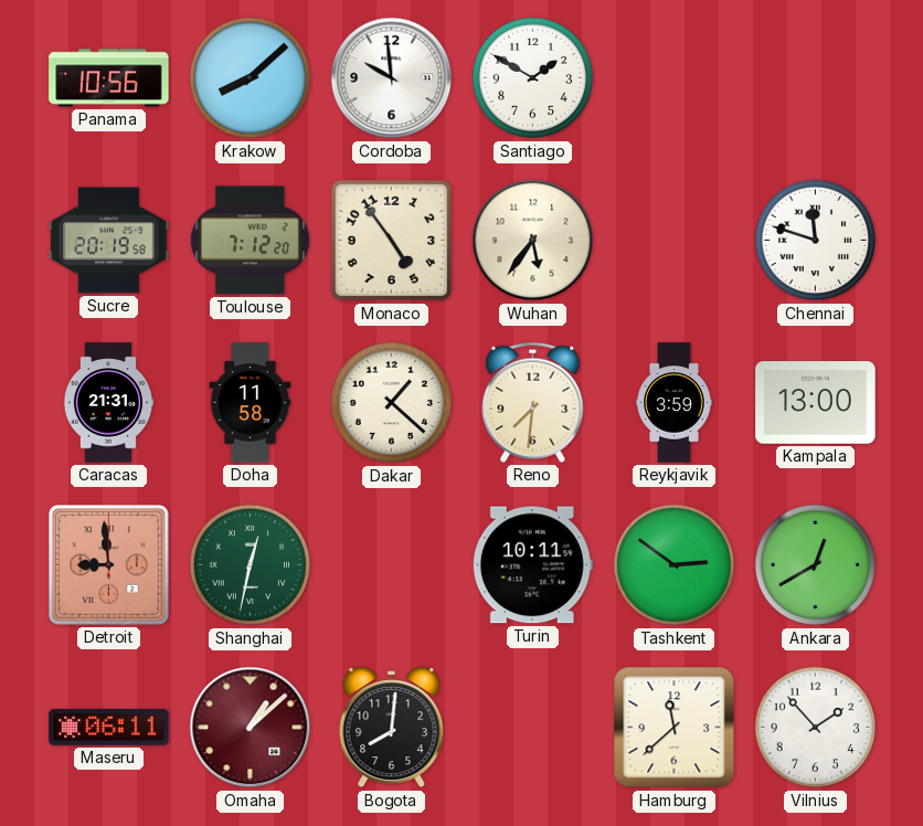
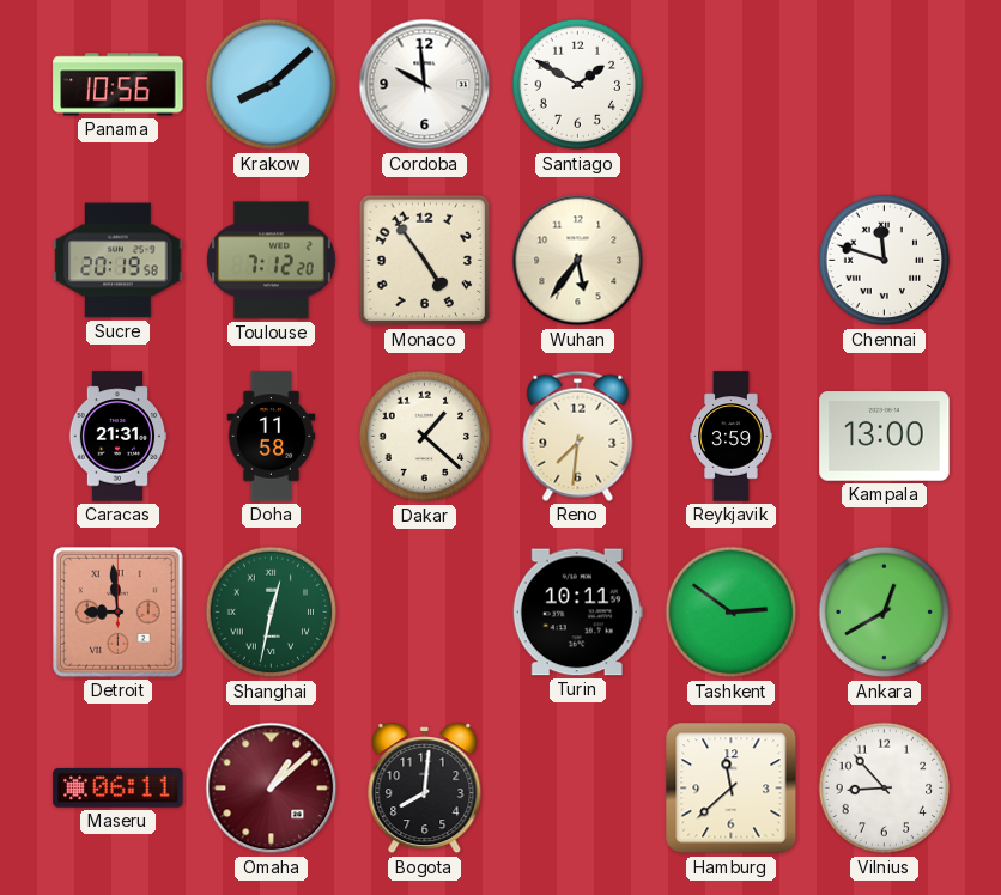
Vilnius: 1:53 -> 8:53 (885, 789)
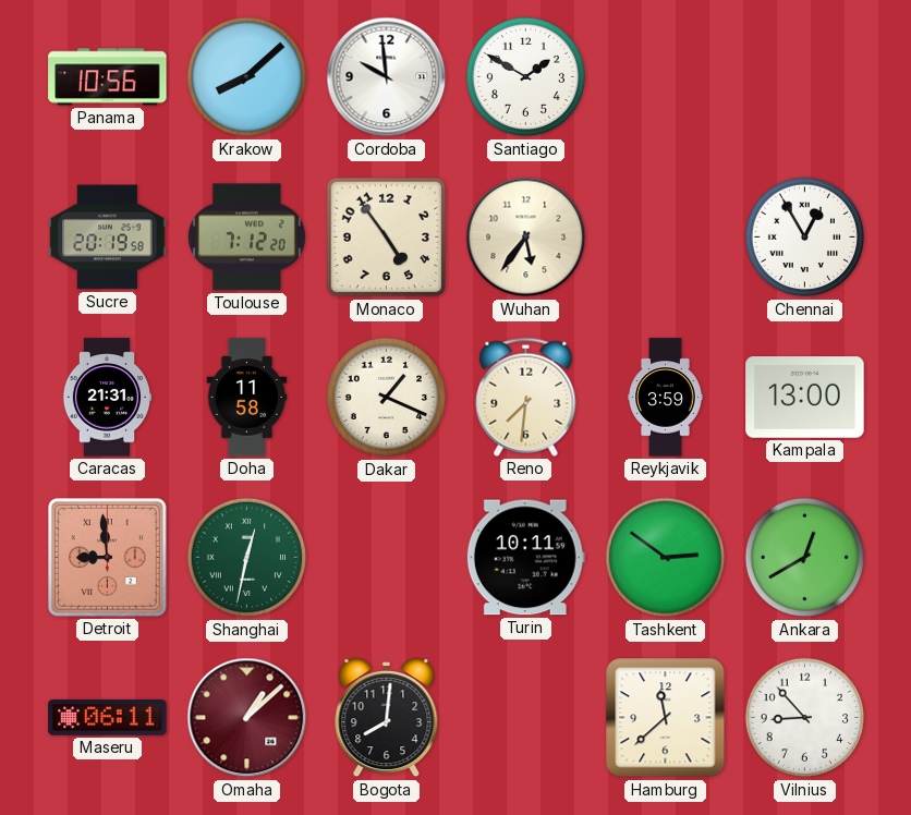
Chennai: 11:48 -> 12:55 (805, 238)
Dakar: 1:22 -> 1:19 (387, 398)
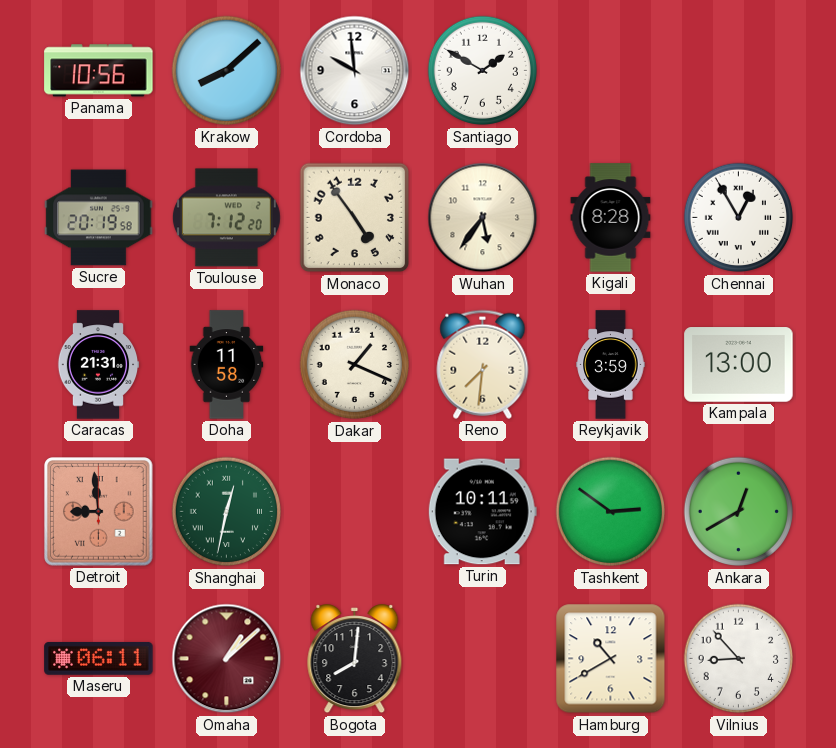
Kigali: none -> 8:28 (611, 218)
Hamburg: 11:38 -> 10:40 (611, 659)
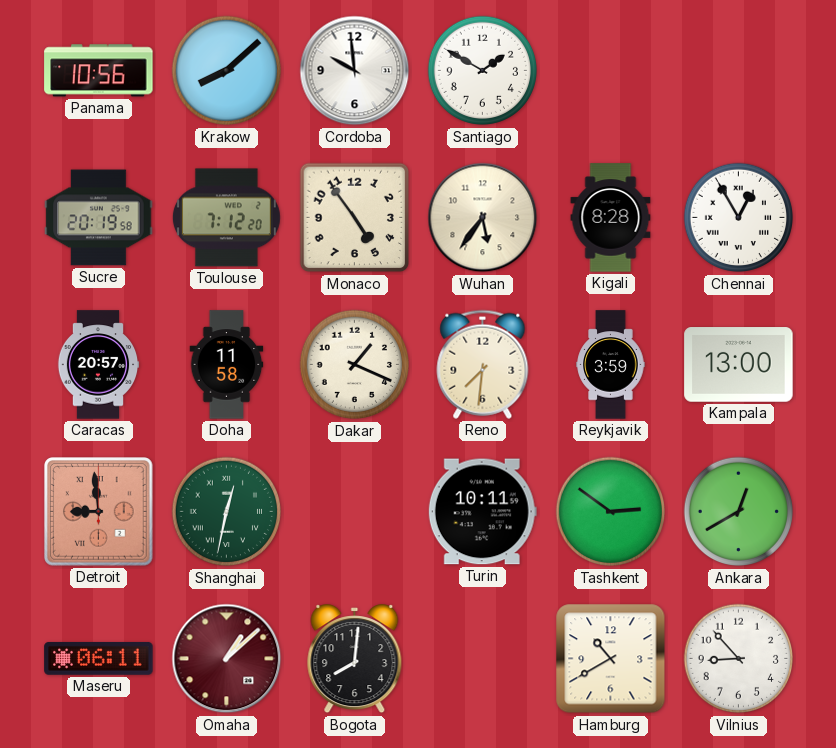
Caracas: 21:31 -> 20:57 (98, 365)
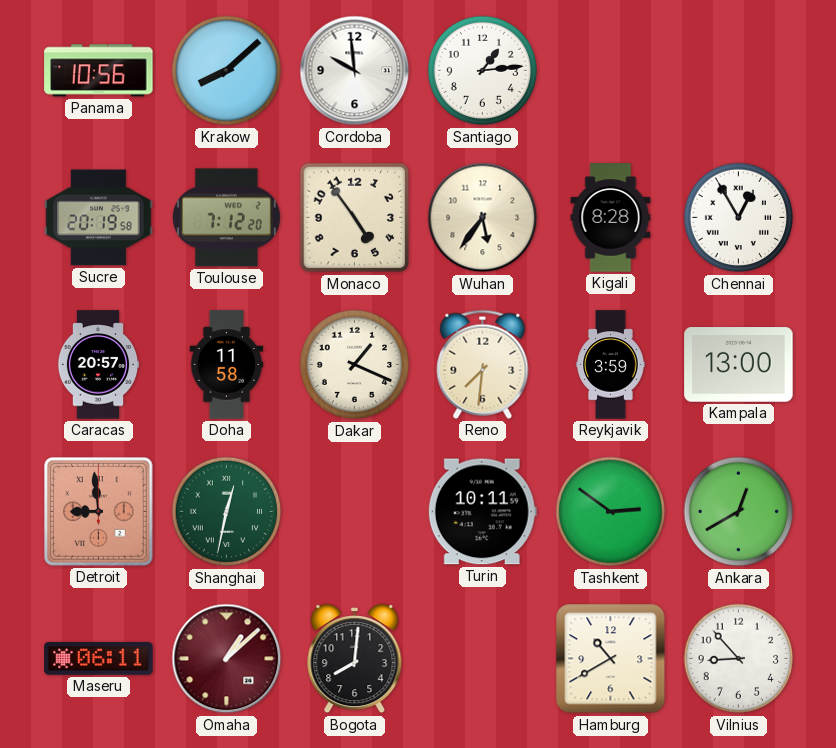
Santiago: 1:50 -> 1:14 (483, 71)
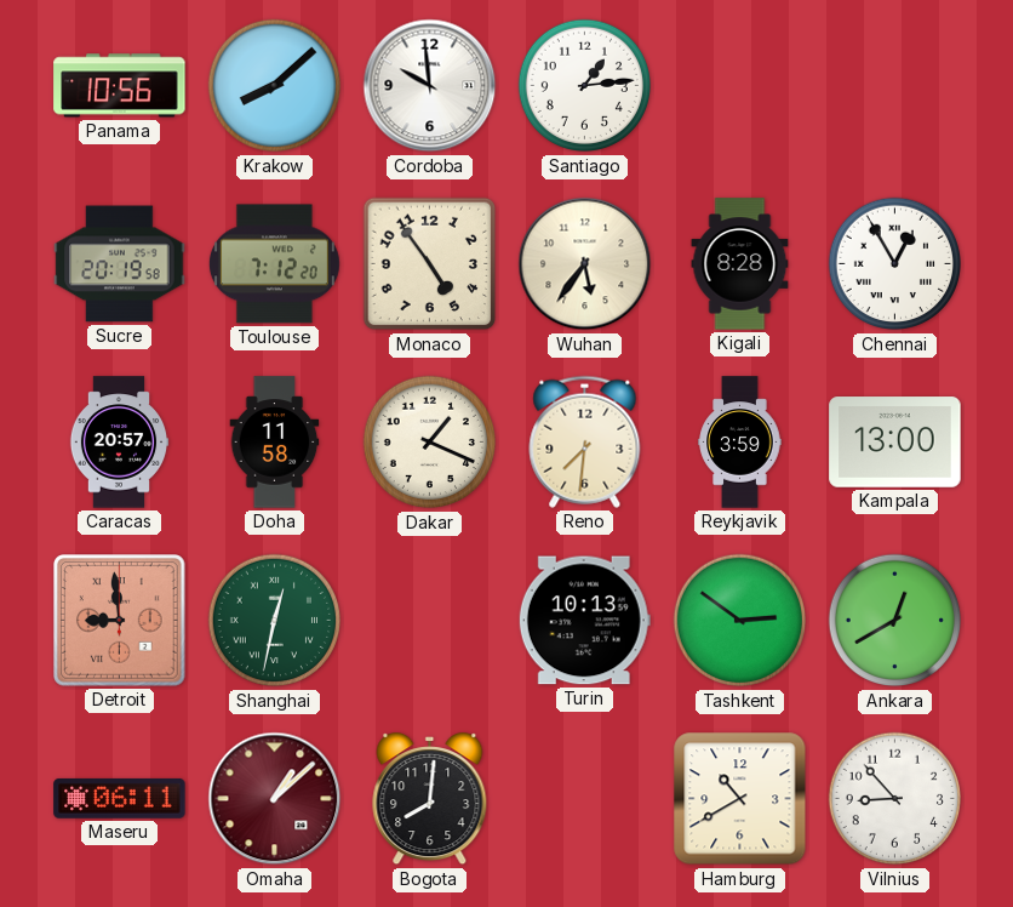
Turin: 10:11 -> 10:13 (584, 621)
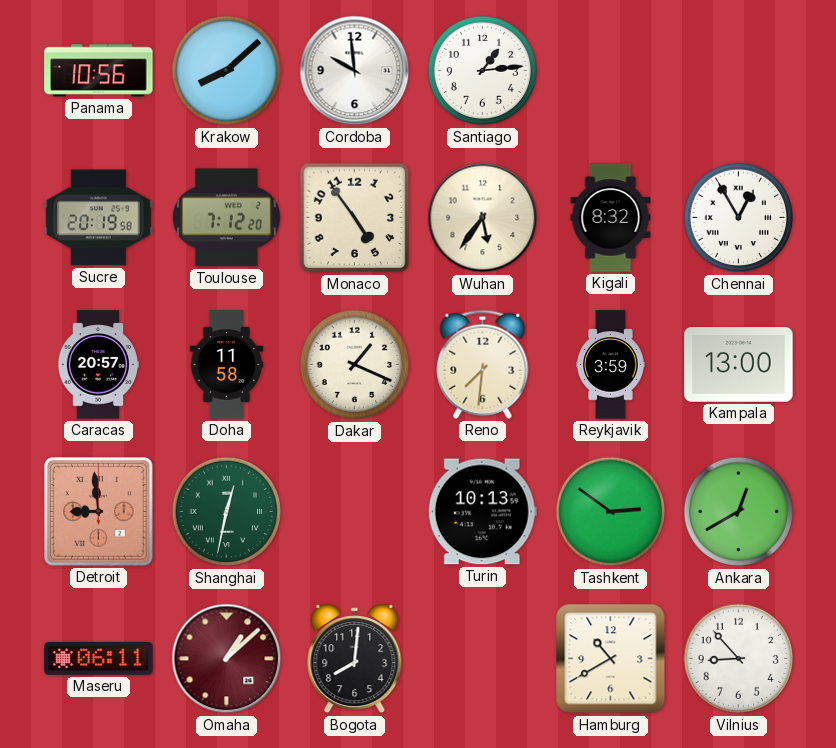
Kigali: 8:28 -> 8:32 (611, 218)
